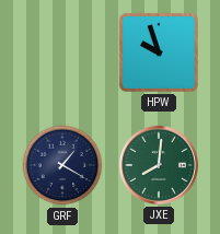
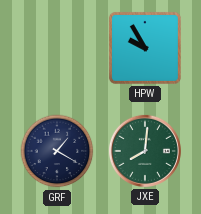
HPW: 9:57 -> 9:55 (145, 48)
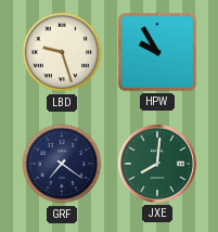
LBD: none -> 9:27 (62, 52)
GRF: 1:20 -> 7:21 (62, 164)
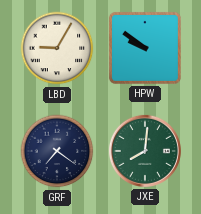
LBD: 9:27 -> 9:05 (57, 48)
HPW: 9:55 -> 9:51 (145, 48)
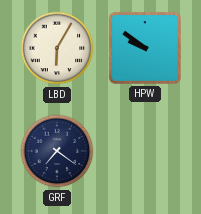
LBD: 9:05 -> 6:05 (57, 48)
JXE: 8:01 -> none (145, 151)
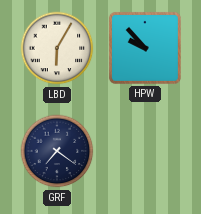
HPW: 9:51 -> 9:53 (145, 48)
